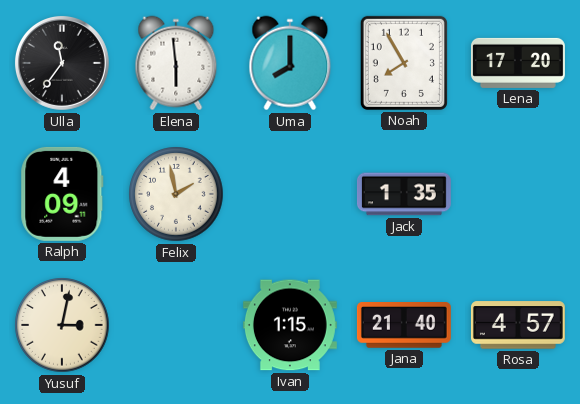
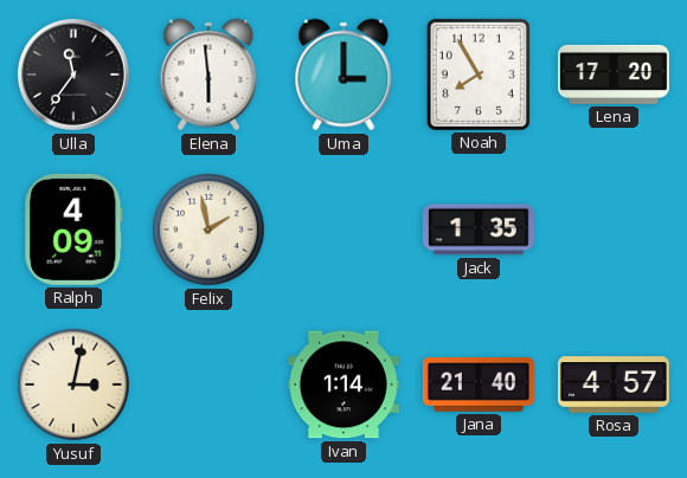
Uma: 8:00 -> 3:00 (343, 75)
Ivan: 1:15 -> 1:14 (343, 385)
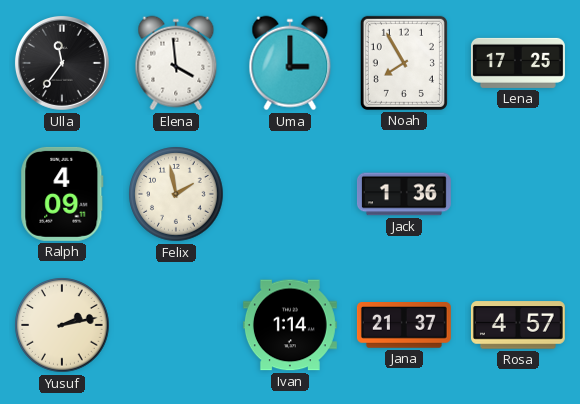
Elena: 5:59 -> 3:59 (176, 63)
Lena: 17:20 -> 17:25 (518, 63)
Jack: 1:35 -> 1:36 (404, 194)
Yusuf: 3:02 -> 2:13 (62, 325)
Jana: 21:40 -> 21:37 (404, 326)
